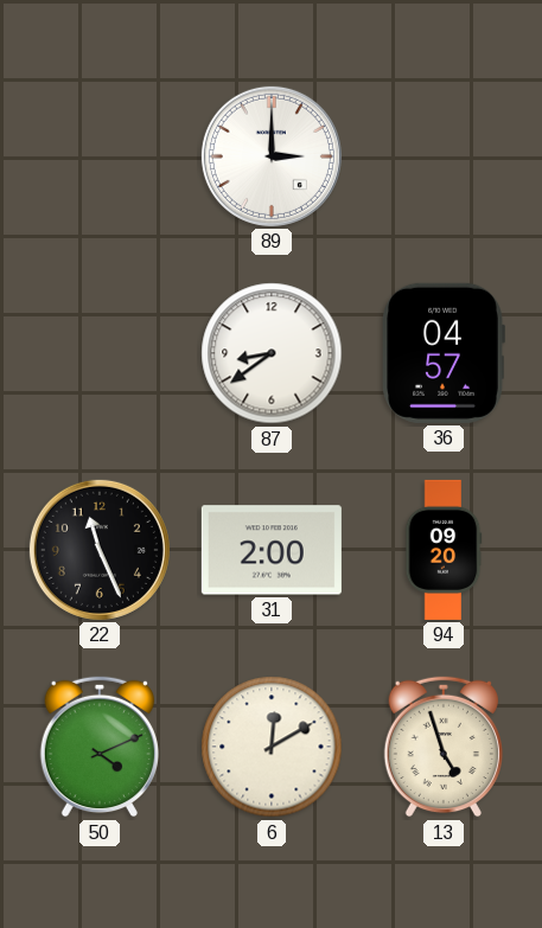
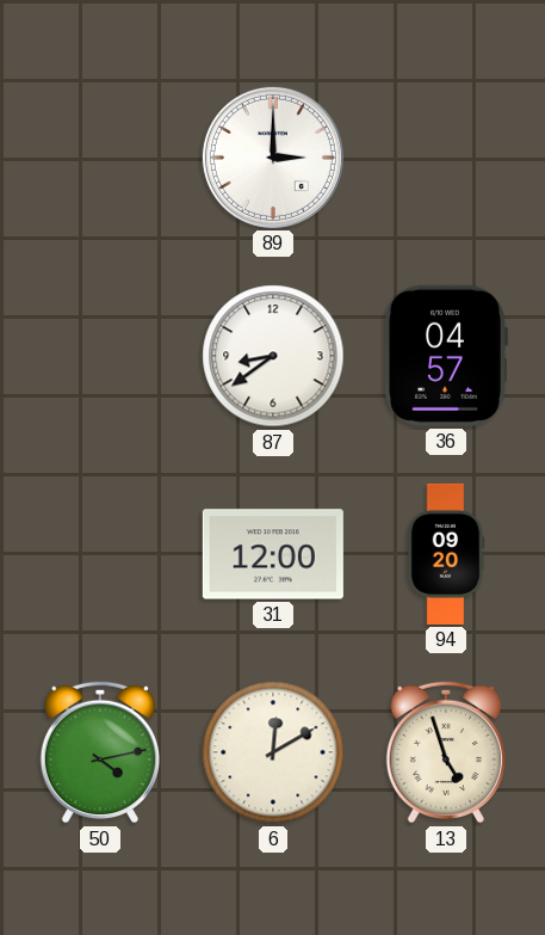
22: 11:26 -> none (100, 550)
31: 2:00 -> 12:00 (273, 554)
50: 4:11 -> 4:13 (100, 752)
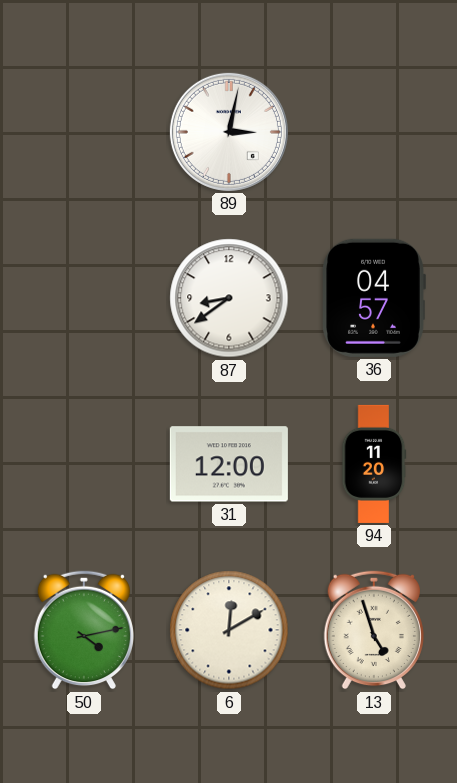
89: 3:00 -> 3:02 (229, 132)
94: 09:20 -> 11:20 (374, 464)
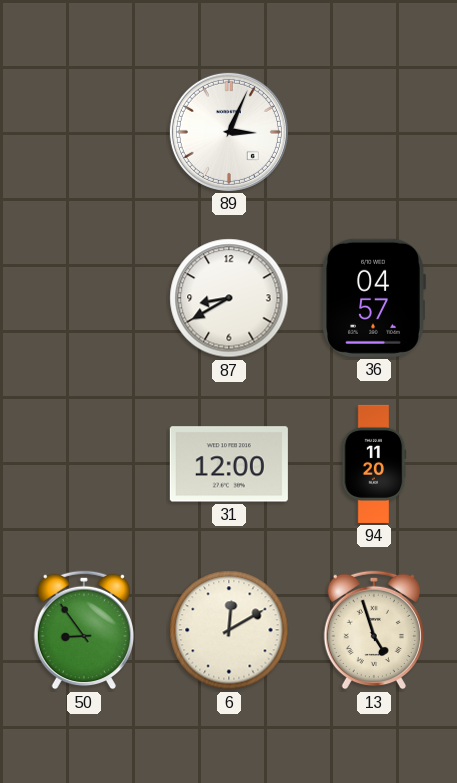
89: 3:02 -> 3:04 (229, 132)
87: 8:39 -> 8:40 (229, 298)
50: 4:13 -> 8:54 (84, 630)
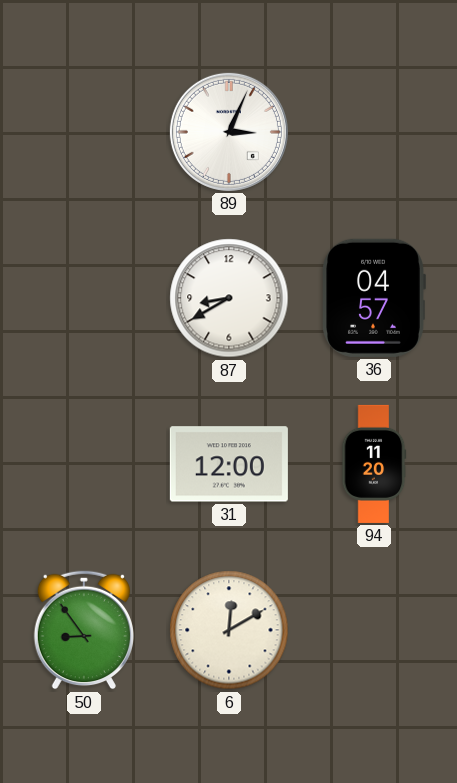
13: 4:57 -> none (374, 630)
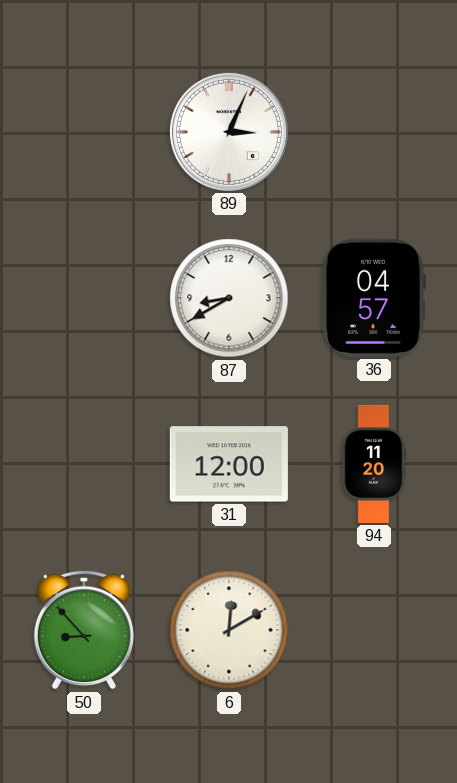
50: 8:54 -> 8:53 (84, 630)
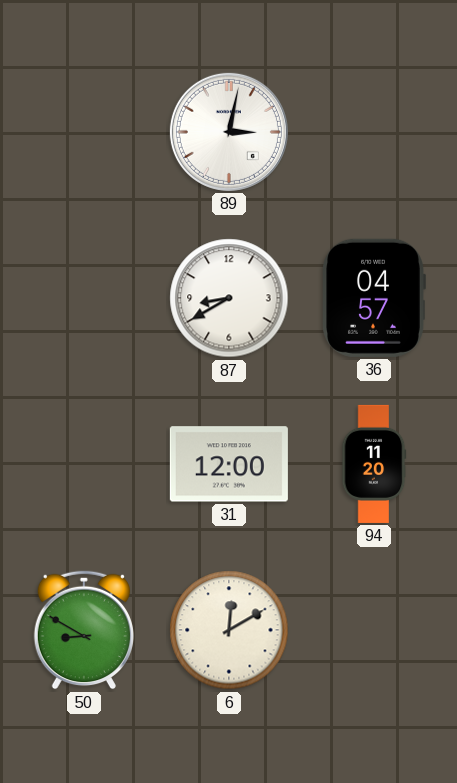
89: 3:04 -> 3:02 (229, 132)
50: 8:53 -> 8:50 (84, 630)
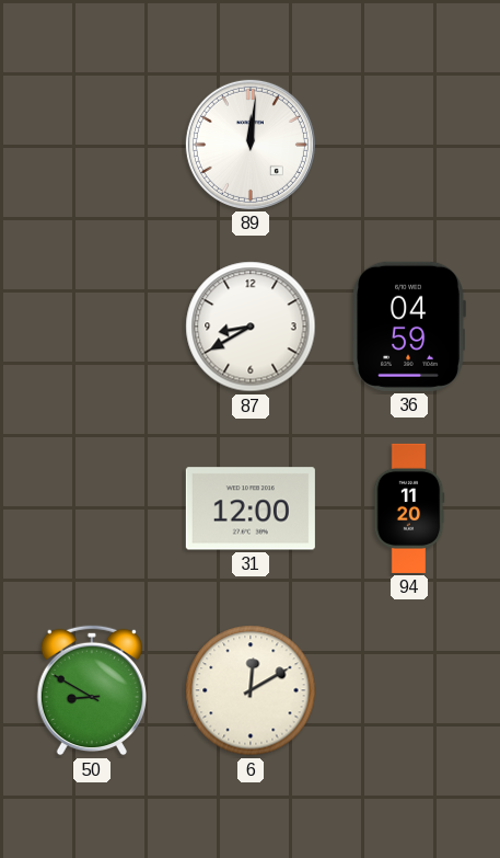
89: 3:02 -> 12:01 (251, 145)
36: 04:57 -> 04:59 (409, 327)
